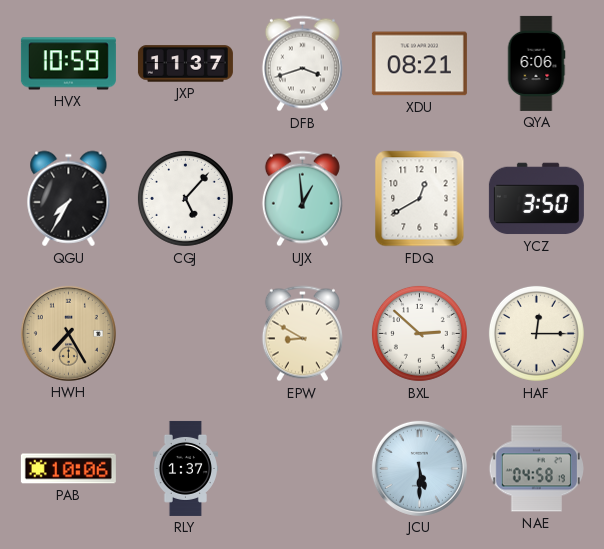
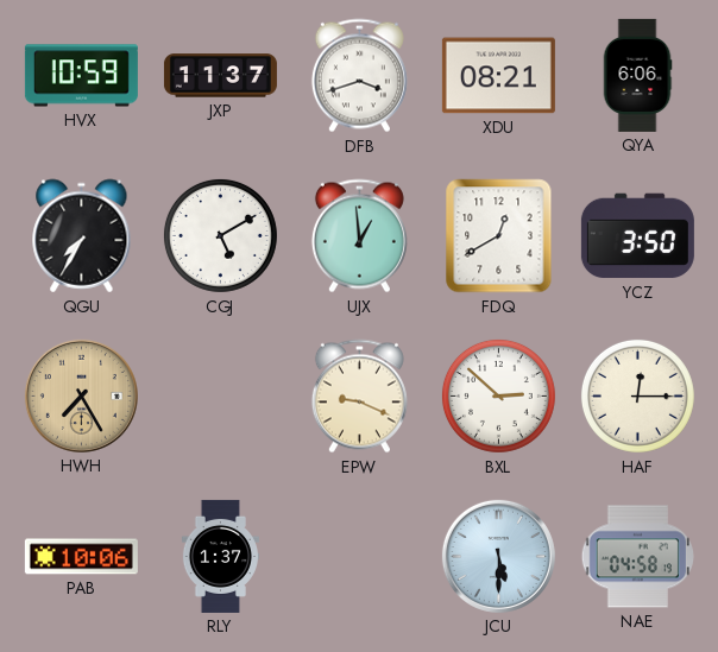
CGJ: 5:07 -> 5:10 (220, 235)
EPW: 8:50 -> 9:19 (359, 397)
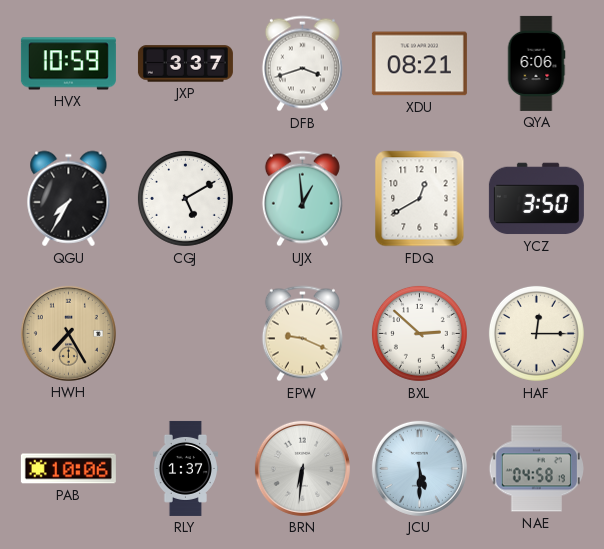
JXP: 11:37 -> 3:37 (185, 64)
BRN: none -> 6:31 (302, 468)
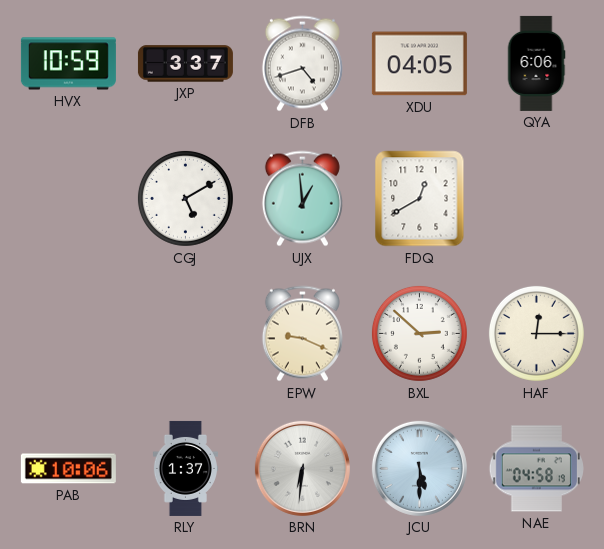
DFB: 3:42 -> 4:42 (302, 64)
XDU: 08:21 -> 04:05 (419, 64)
QGU: 7:35 -> none (69, 199)
YCZ: 3:50 -> none (536, 199)
HWH: 7:25 -> none (68, 333)
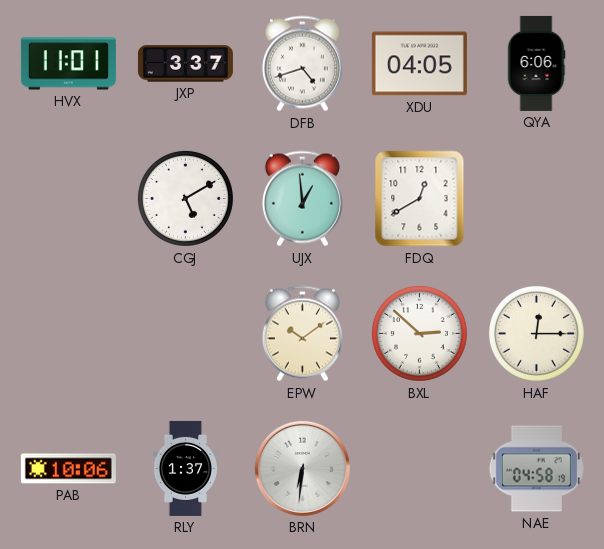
HVX: 10:59 -> 11:01 (68, 64)
EPW: 9:19 -> 10:09 (302, 334)
JCU: 5:30 -> none (419, 468)
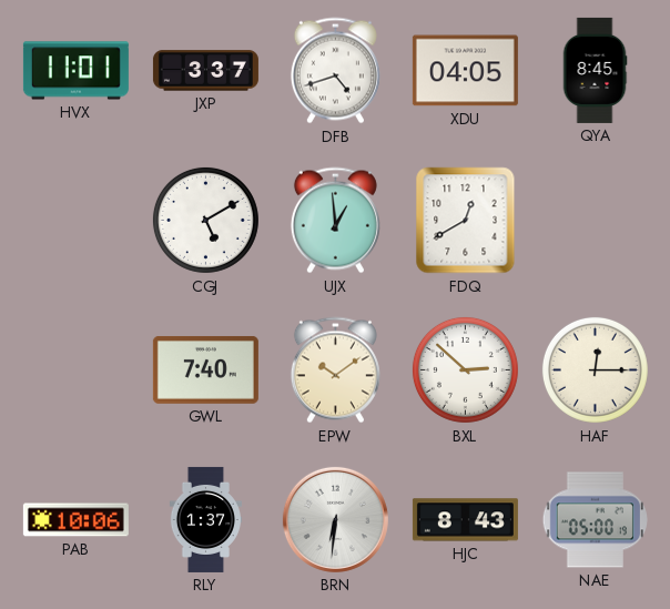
QYA: 6:06 -> 8:45 (595, 70)
GWL: none -> 7:40 (205, 369)
HJC: none -> 8:43 (465, 520)
NAE: 04:58 -> 05:00 (595, 520)
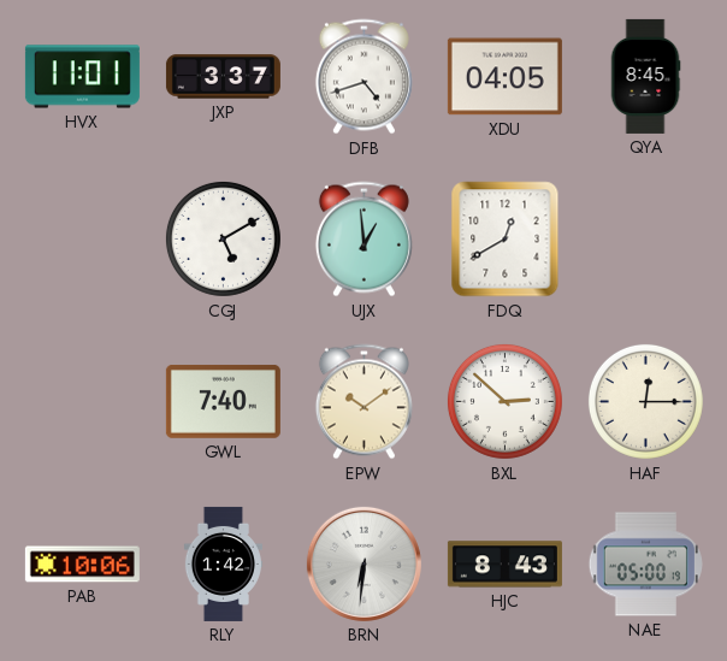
RLY: 1:37 -> 1:42 (223, 563)
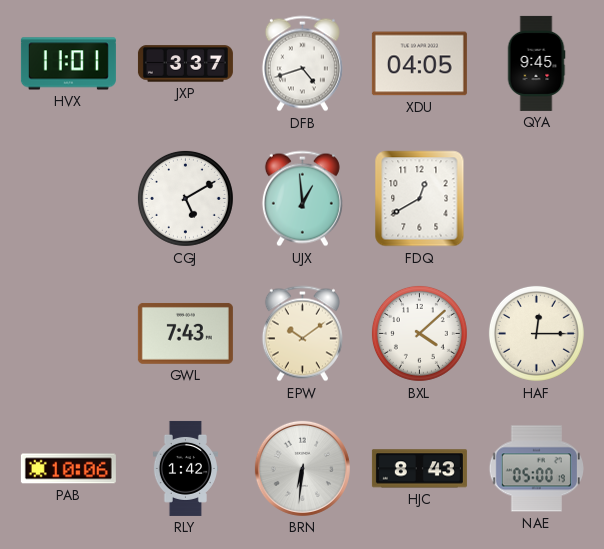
QYA: 8:45 -> 9:45 (536, 63)
GWL: 7:40 -> 7:43 (185, 333)
BXL: 2:52 -> 4:08 (419, 333)
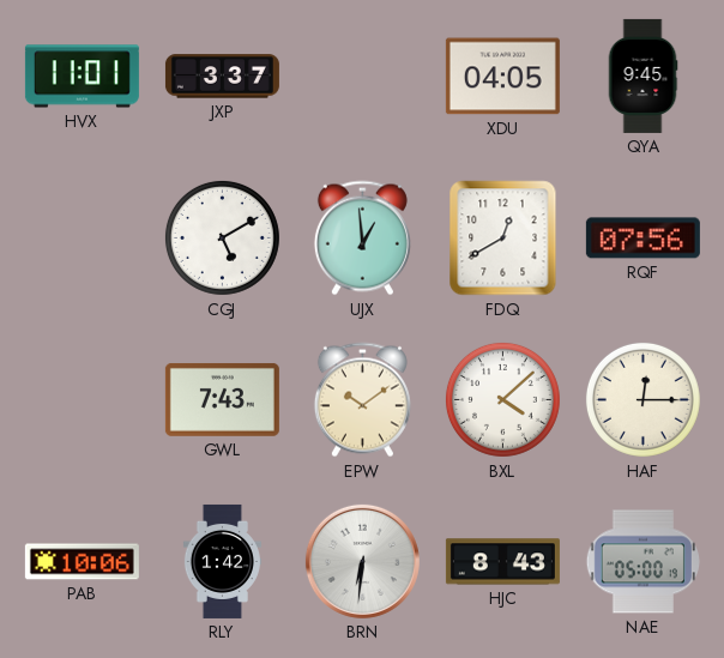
DFB: 4:42 -> none (302, 64)
RQF: none -> 07:56 (642, 239)
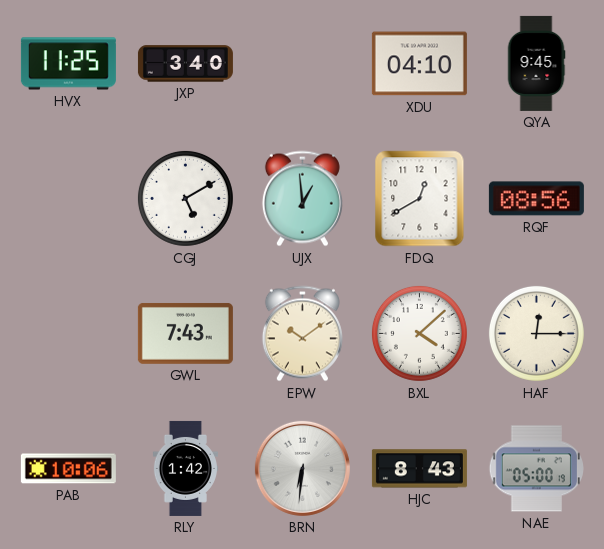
HVX: 11:01 -> 11:25 (68, 64)
JXP: 3:37 -> 3:40 (185, 64)
XDU: 04:05 -> 04:10 (419, 64)
RQF: 07:56 -> 08:56 (536, 199)
